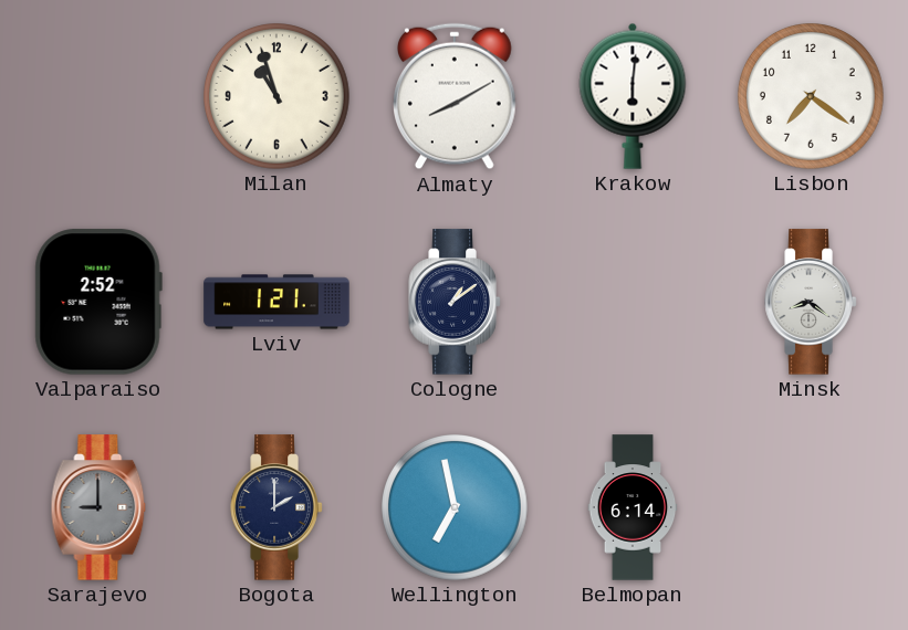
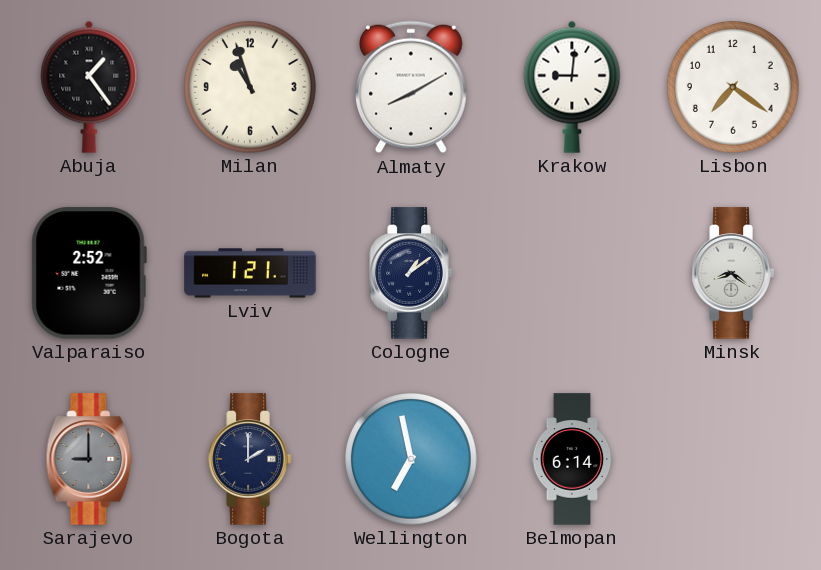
Abuja: none -> 1:24 (89, 87)
Krakow: 6:01 -> 9:01 (572, 87)
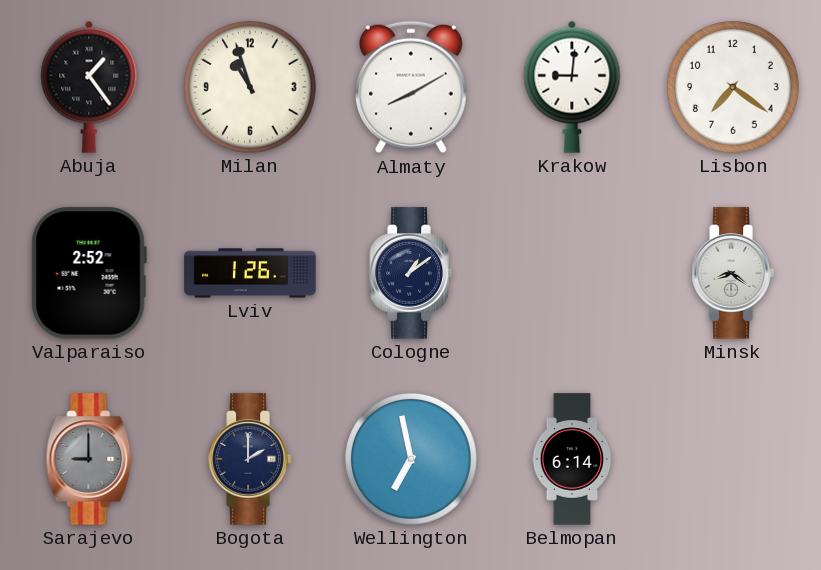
Lviv: 1:21 -> 1:26 (250, 273)
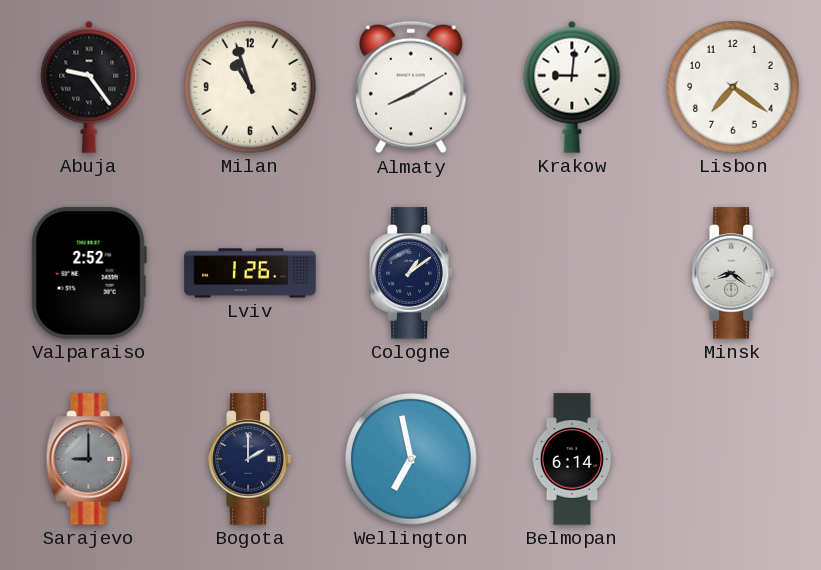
Abuja: 1:24 -> 9:24 (89, 87)
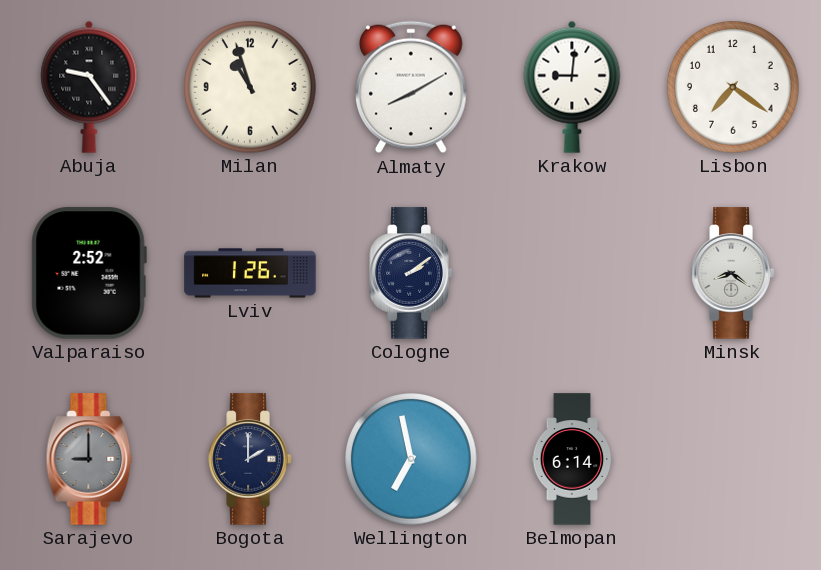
Cologne: 1:09 -> 2:09 (411, 273)
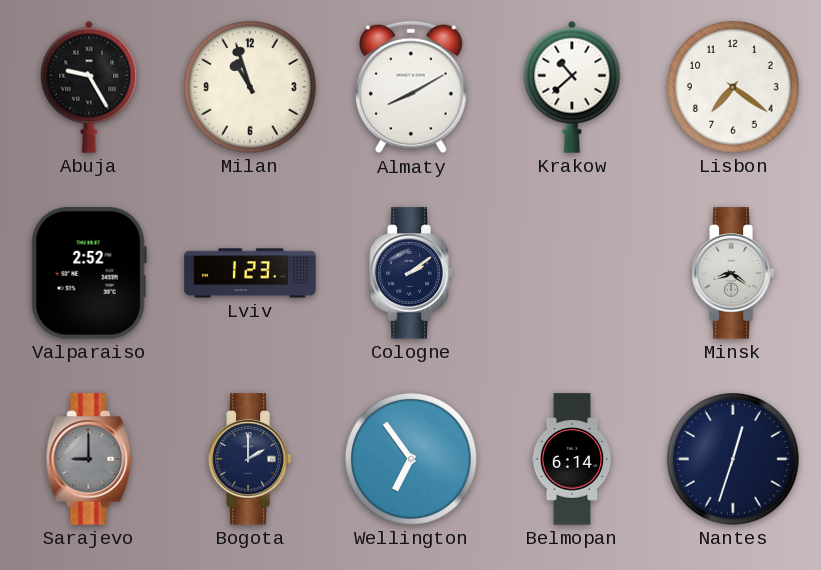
Abuja: 9:24 -> 9:25 (89, 87)
Krakow: 9:01 -> 10:38 (572, 87)
Lviv: 1:26 -> 1:23 (250, 273)
Wellington: 6:58 -> 6:54 (412, 460)
Nantes: none -> 12:33 (734, 460)
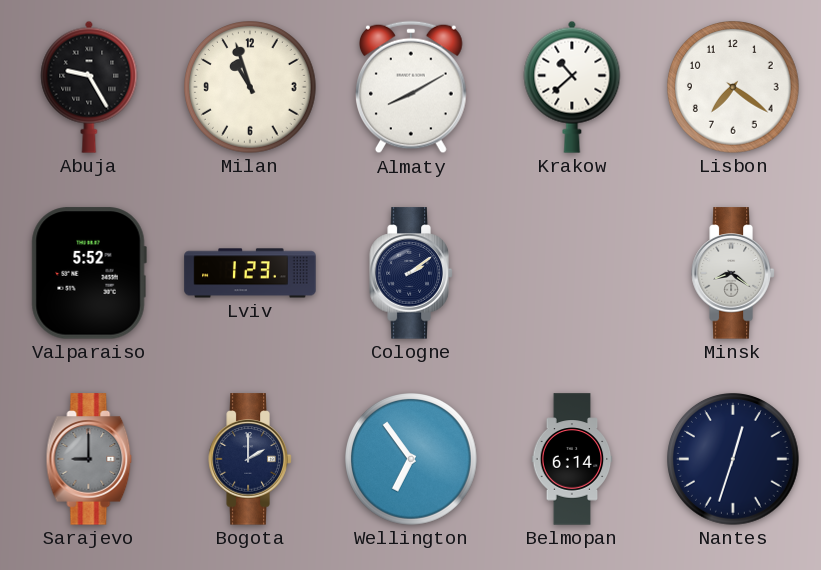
Valparaiso: 2:52 -> 5:52 (89, 273)
